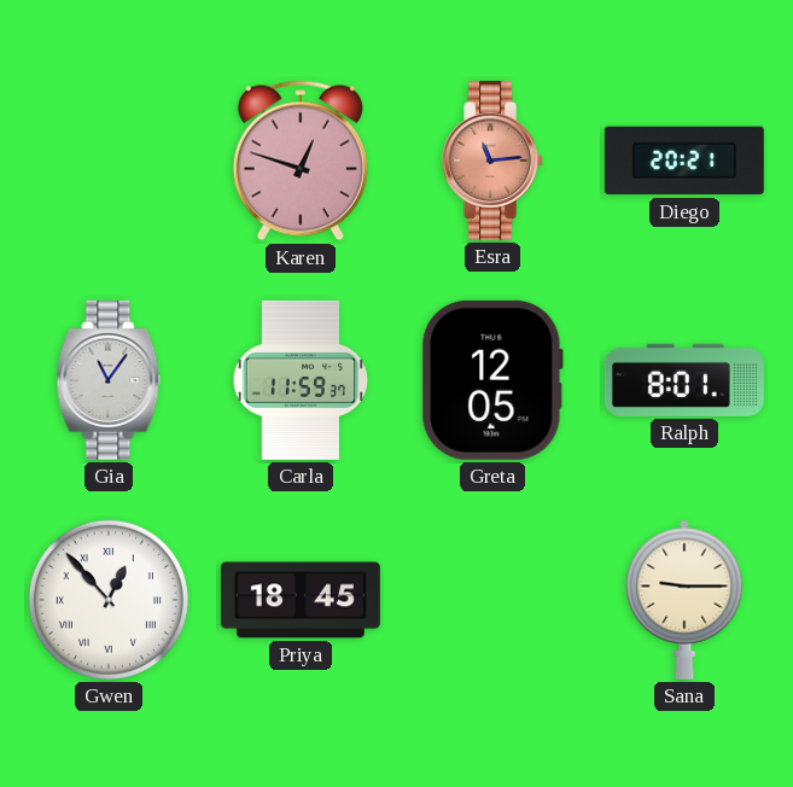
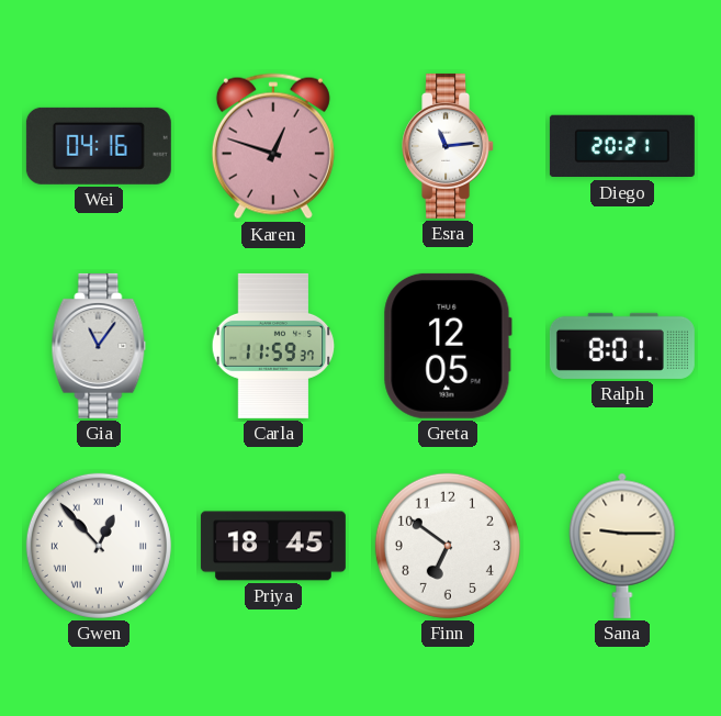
Wei: none -> 04:16 (99, 146)
Esra dial: salmon -> white (449, 146)
Finn: none -> 6:51 (448, 546)
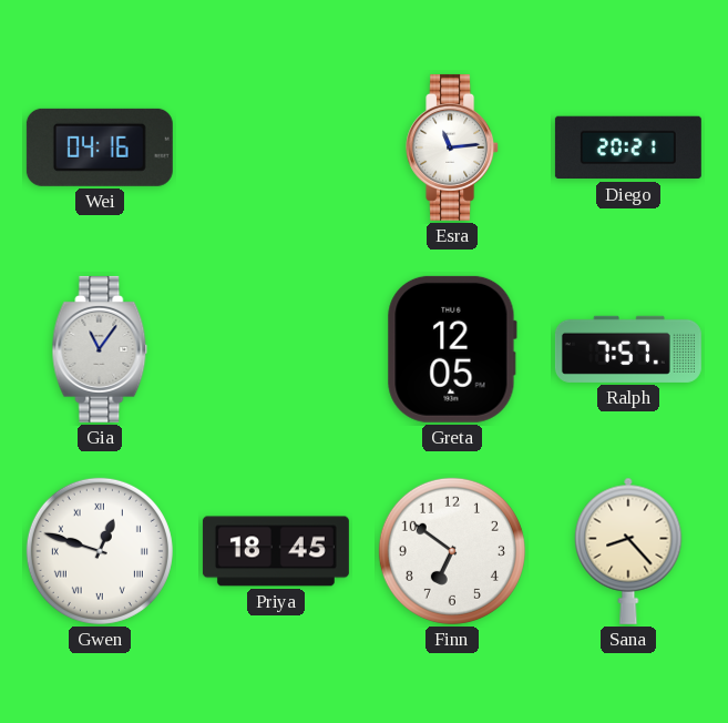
Karen: 12:48 -> none (273, 146)
Carla: 11:59 -> none (273, 346)
Ralph: 8:01 -> 7:57 (628, 349)
Gwen: 12:53 -> 12:48 (100, 551)
Sana: 9:15 -> 8:23 (628, 551)
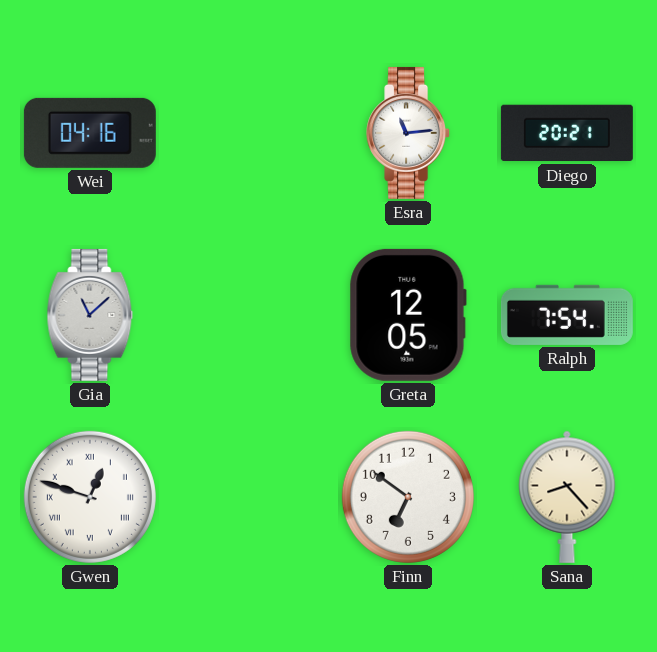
Gia: 11:06 -> 11:08 (90, 315)
Ralph: 7:57 -> 7:54 (567, 315)
Priya: 18:45 -> none (276, 551)
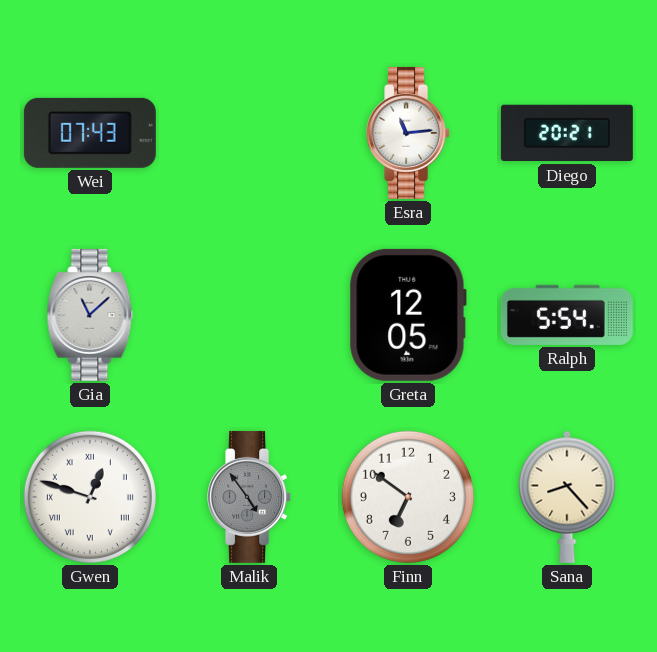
Wei: 04:16 -> 07:43 (90, 133)
Ralph: 7:54 -> 5:54 (567, 315)
Malik: none -> 4:54 (250, 497)
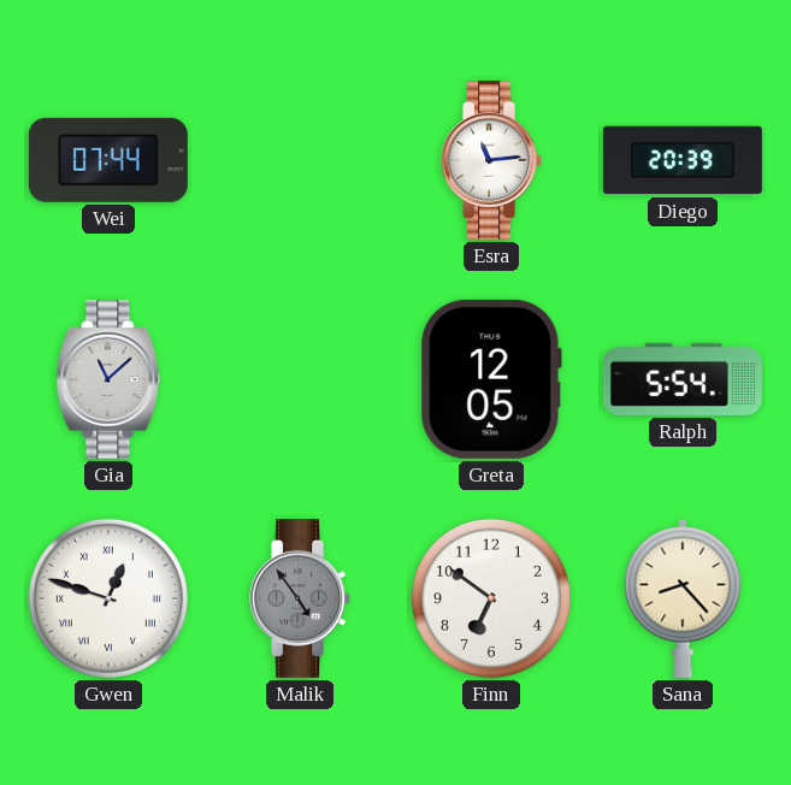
Wei: 07:43 -> 07:44 (108, 160)
Diego: 20:21 -> 20:39 (683, 160)
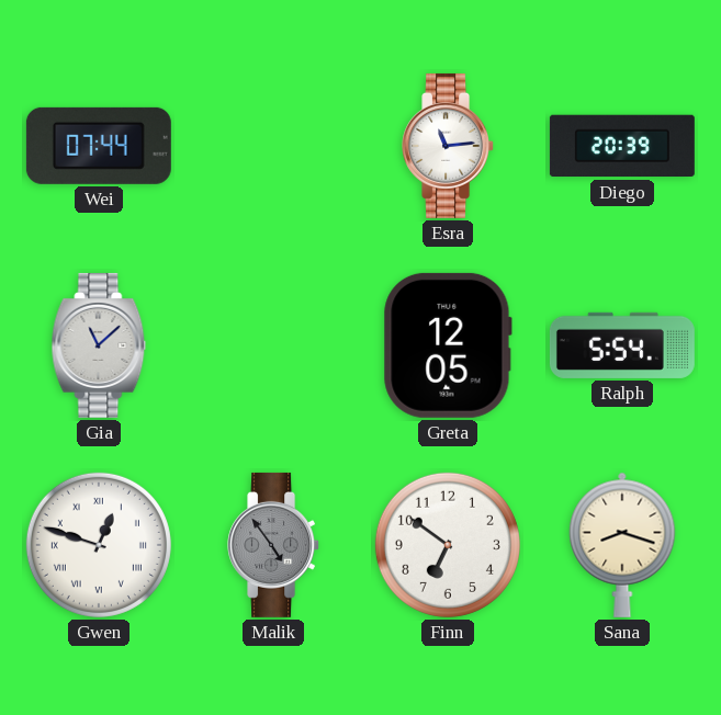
Sana: 8:23 -> 8:18 (622, 545)
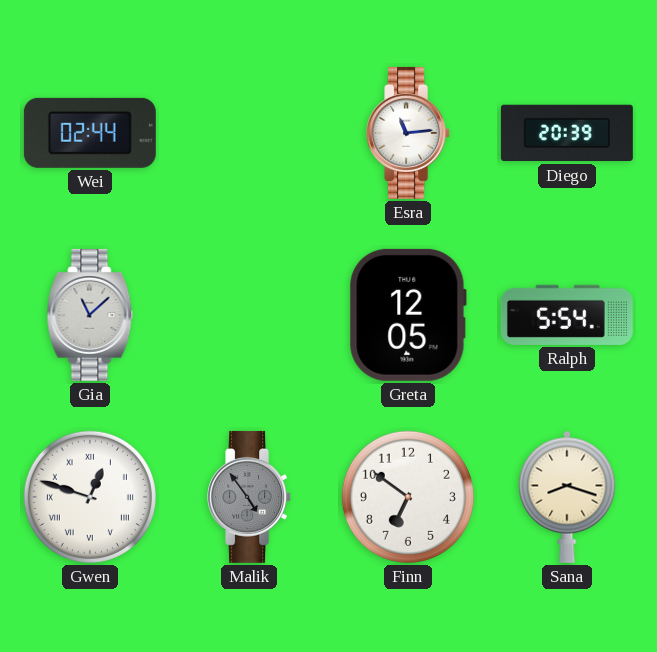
Wei: 07:44 -> 02:44 (90, 133)
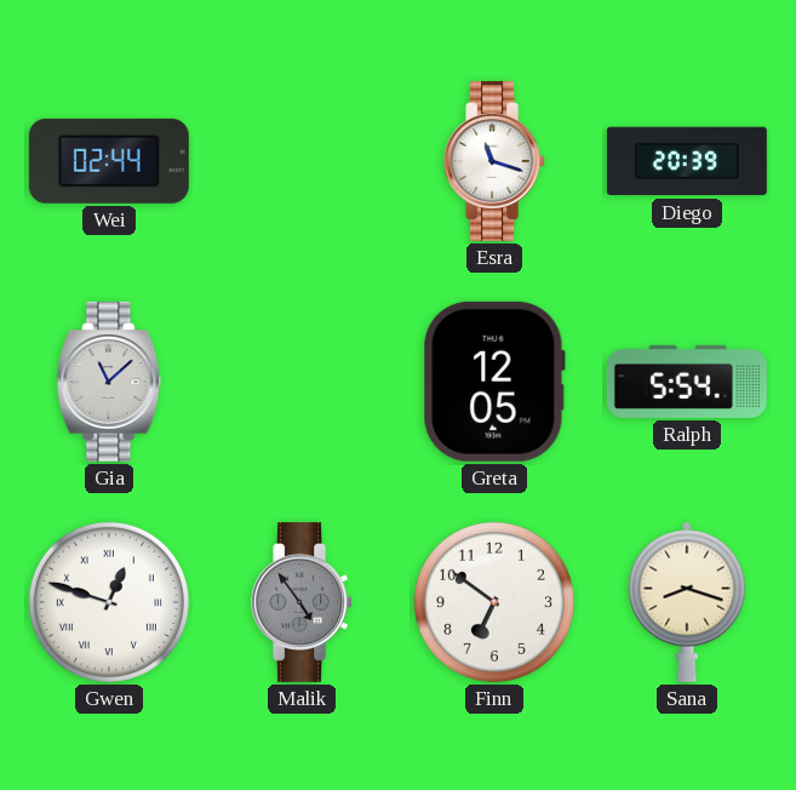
Esra: 11:14 -> 11:18 (496, 161)
